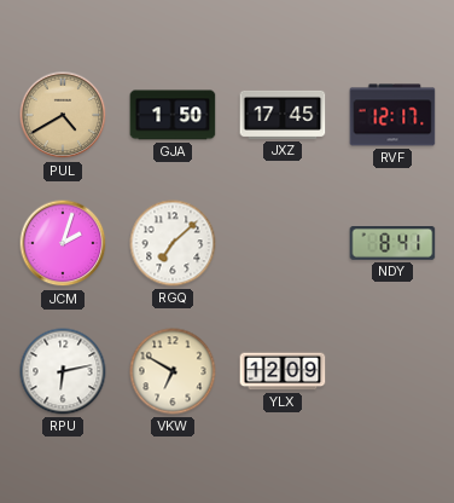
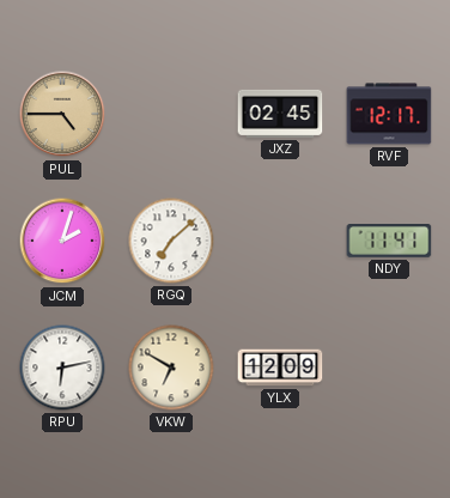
PUL: 4:40 -> 4:45 (62, 114)
GJA: 1:50 -> none (173, 115)
JXZ: 17:45 -> 02:45 (280, 114)
NDY: 8:41 -> 11:41 (389, 242)
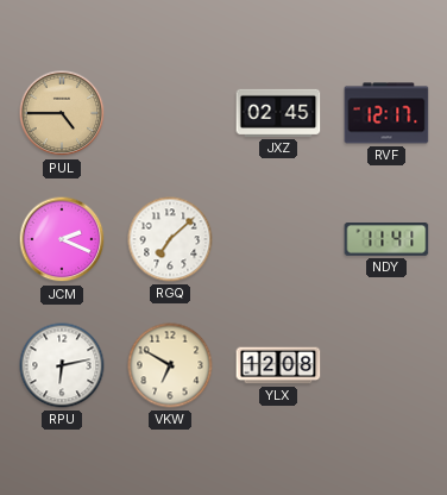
JCM: 2:03 -> 2:19 (62, 239)
YLX: 12:09 -> 12:08 (278, 365)
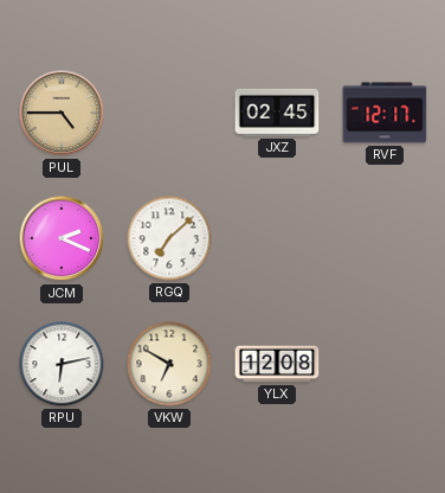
NDY: 11:41 -> none (386, 240)
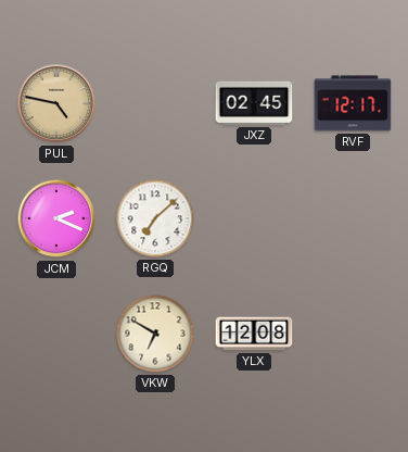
PUL: 4:45 -> 4:47 (56, 103)
RPU: 6:13 -> none (62, 364)
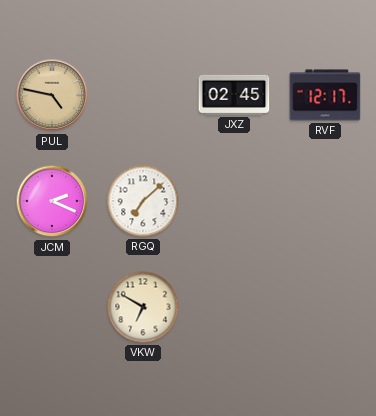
YLX: 12:08 -> none (254, 334)
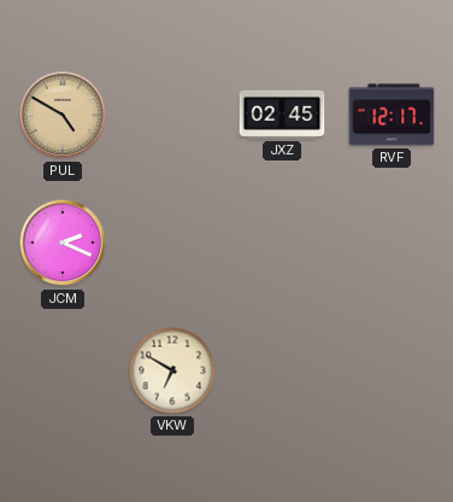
PUL: 4:47 -> 4:50 (63, 115)
RGQ: 7:08 -> none (143, 201)
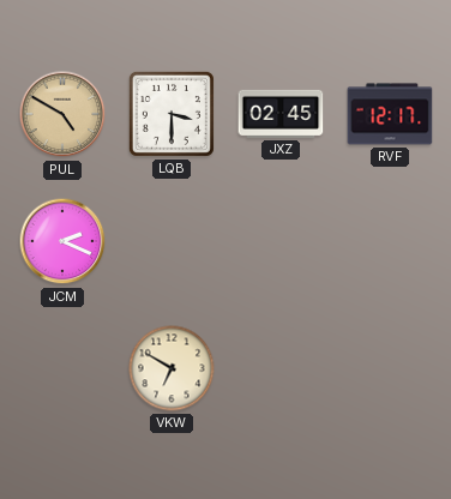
LQB: none -> 3:30 (172, 114)
